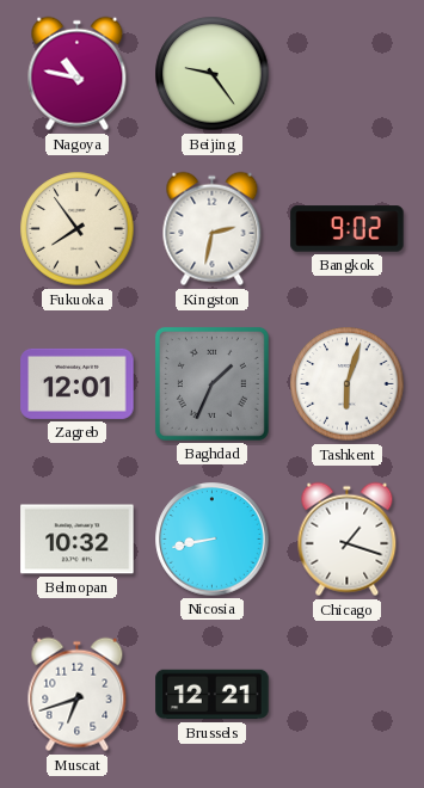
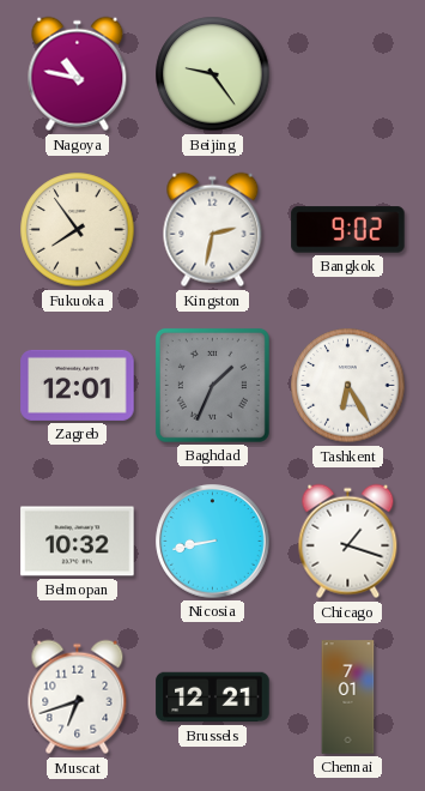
Tashkent: 6:03 -> 6:25 (348, 386)
Chennai: none -> 7:01 (348, 698)
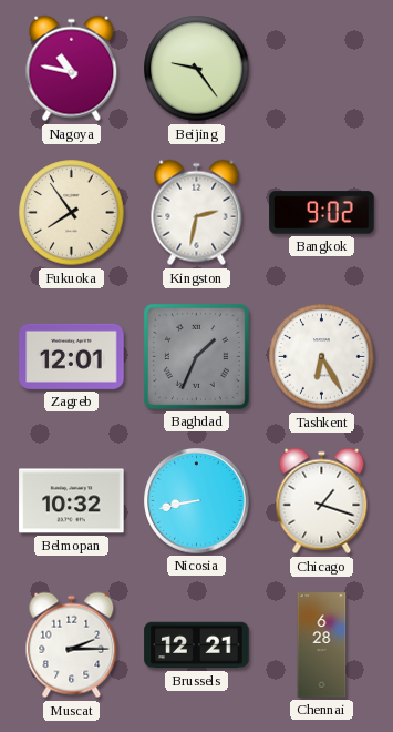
Muscat: 6:42 -> 2:15 (72, 645)
Chennai: 7:01 -> 6:28 (322, 645)
